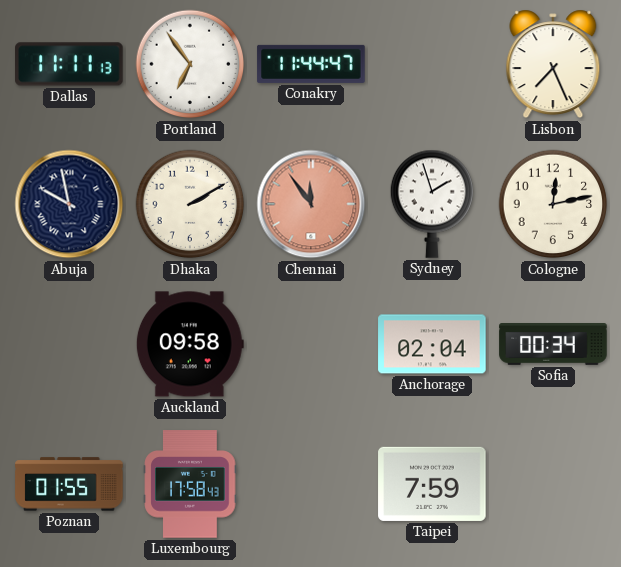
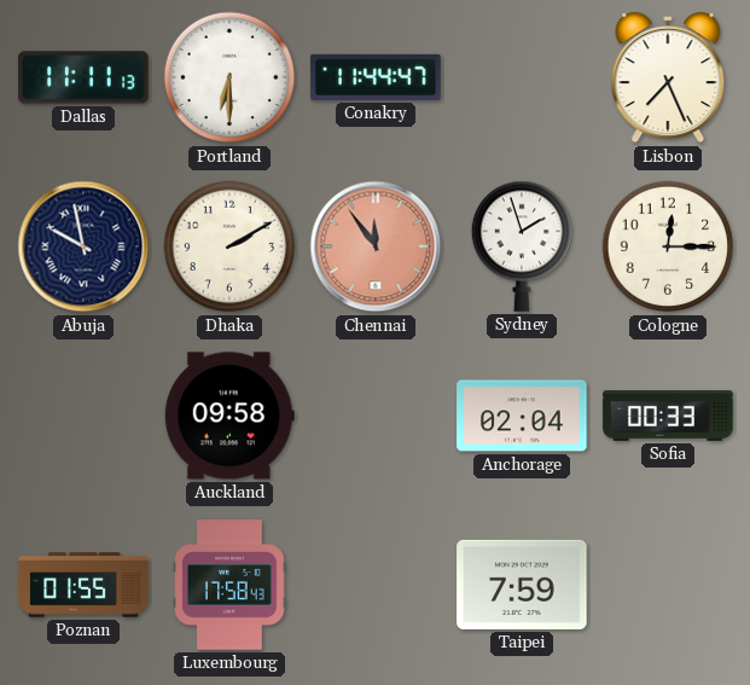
Portland: 6:54 -> 6:30 (229, 77)
Cologne: 12:13 -> 12:15 (668, 246)
Sofia: 00:34 -> 00:33 (668, 417)
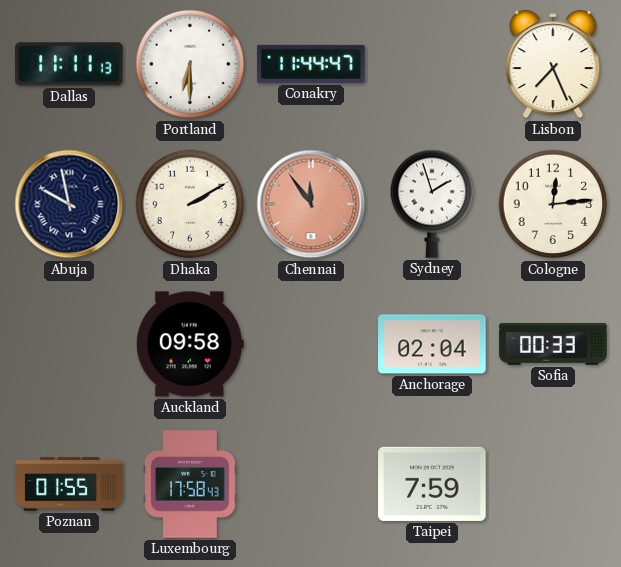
Cologne: 12:15 -> 12:14 (553, 204)
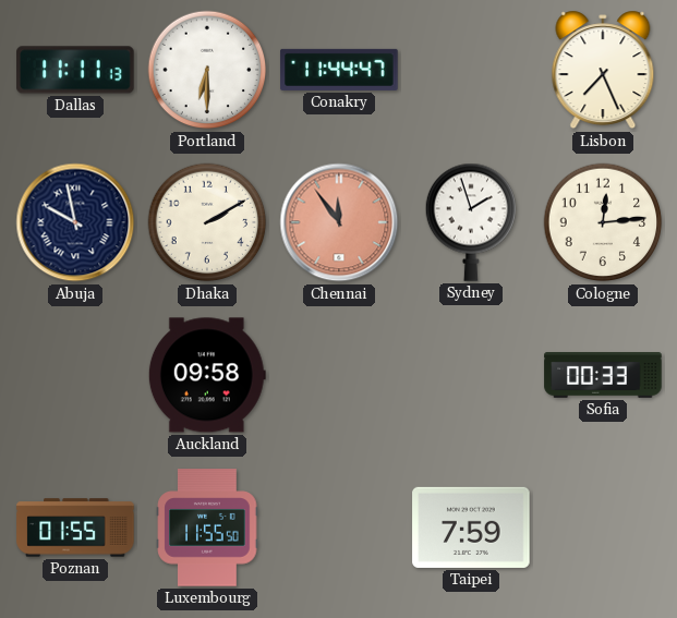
Anchorage: 02:04 -> none (432, 344)
Luxembourg: 17:58 -> 11:55 (207, 528)
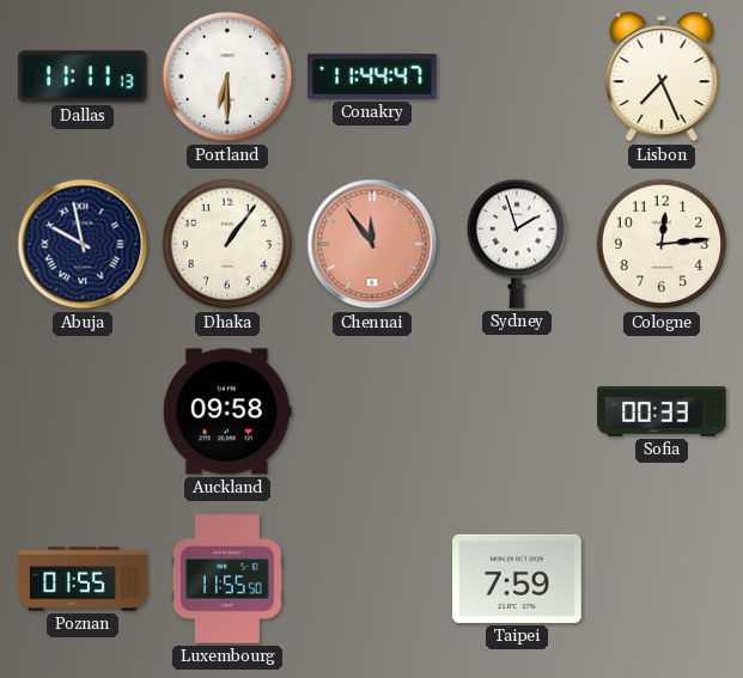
Dhaka: 2:10 -> 1:06 (227, 244)
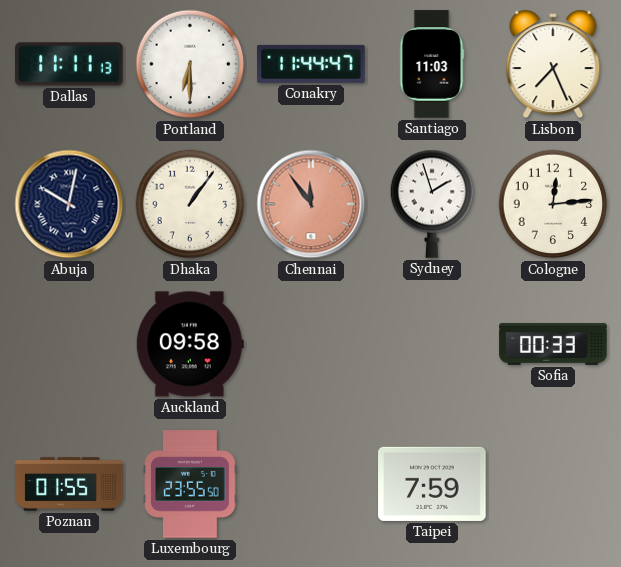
Santiago: none -> 11:03 (432, 64)
Abuja: 9:58 -> 10:02 (69, 204)
Luxembourg: 11:55 -> 23:55 (190, 484)
